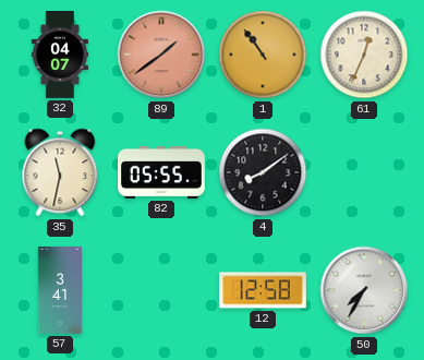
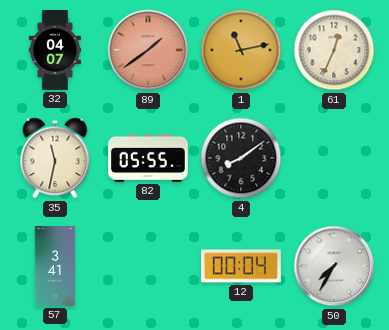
1: 10:54 -> 11:13 (241, 50)
12: 12:58 -> 00:04 (242, 266)
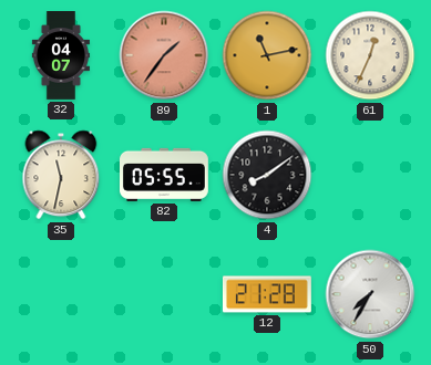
89: 1:39 -> 1:36 (164, 55)
57: 3:41 -> none (54, 267)
12: 00:04 -> 21:28 (268, 294)
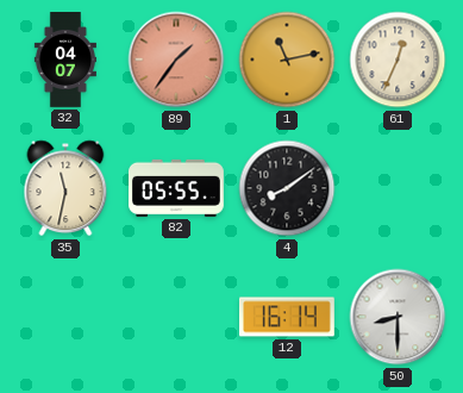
12: 21:28 -> 16:14 (288, 317)
50: 7:35 -> 8:30 (398, 317)
